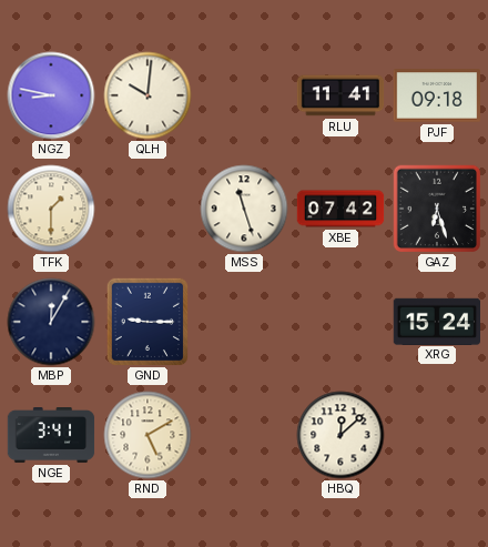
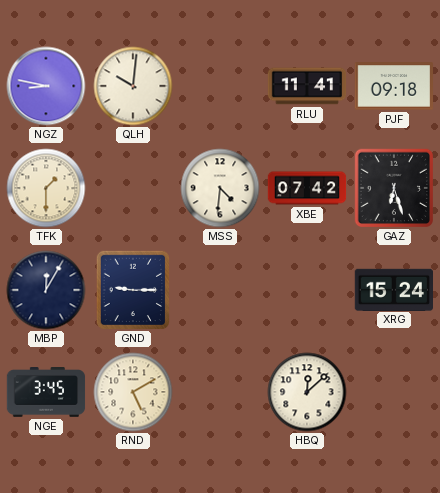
MSS: 11:27 -> 4:31 (220, 188)
NGE: 3:41 -> 3:45 (46, 393)
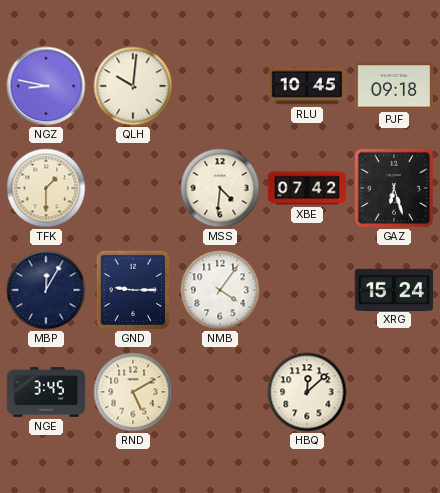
RLU: 11:41 -> 10:45 (307, 86)
NMB: none -> 4:06 (220, 290)
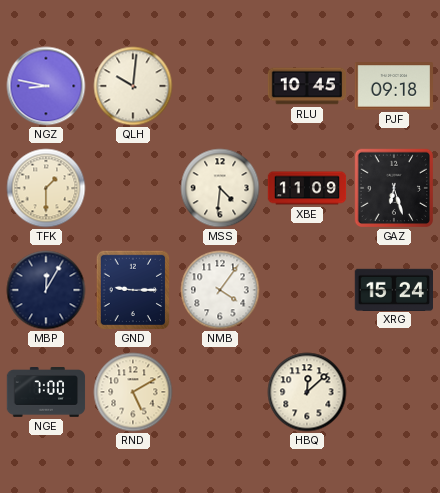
XBE: 07:42 -> 11:09 (307, 188)
NGE: 3:45 -> 7:00 (46, 393)
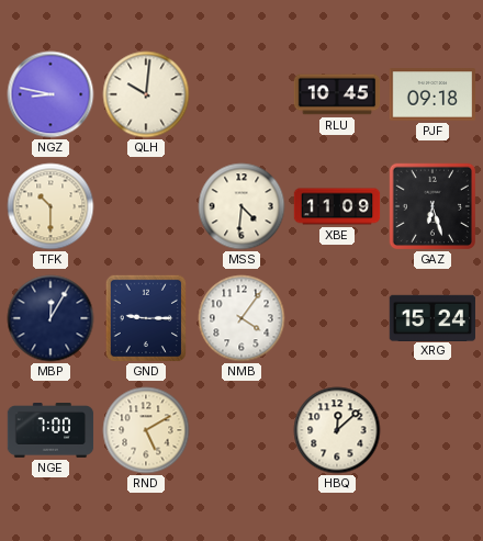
TFK: 1:30 -> 10:30 (50, 206)
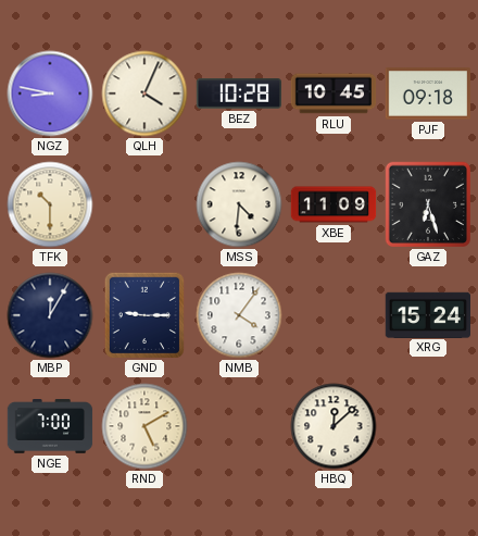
QLH: 10:01 -> 4:04 (144, 94)
BEZ: none -> 10:28 (239, 95)
